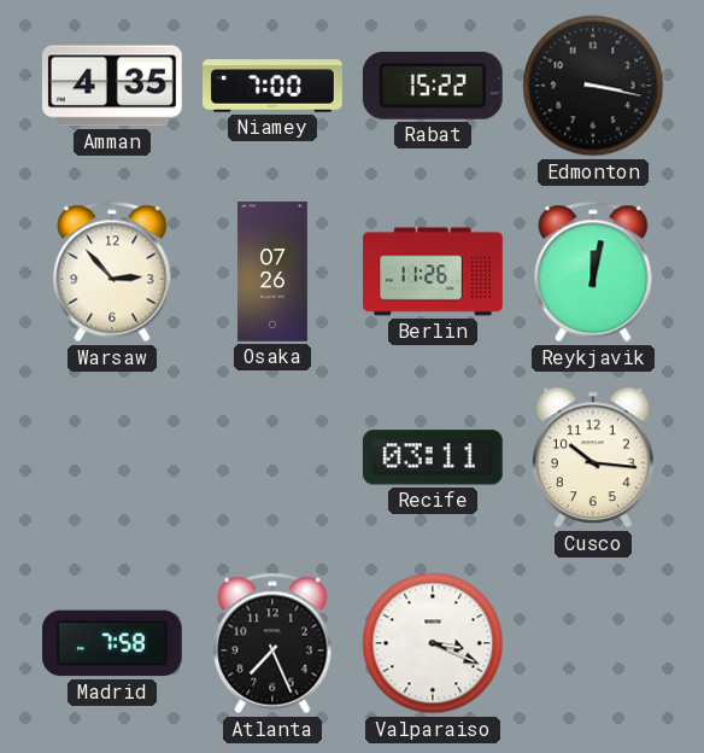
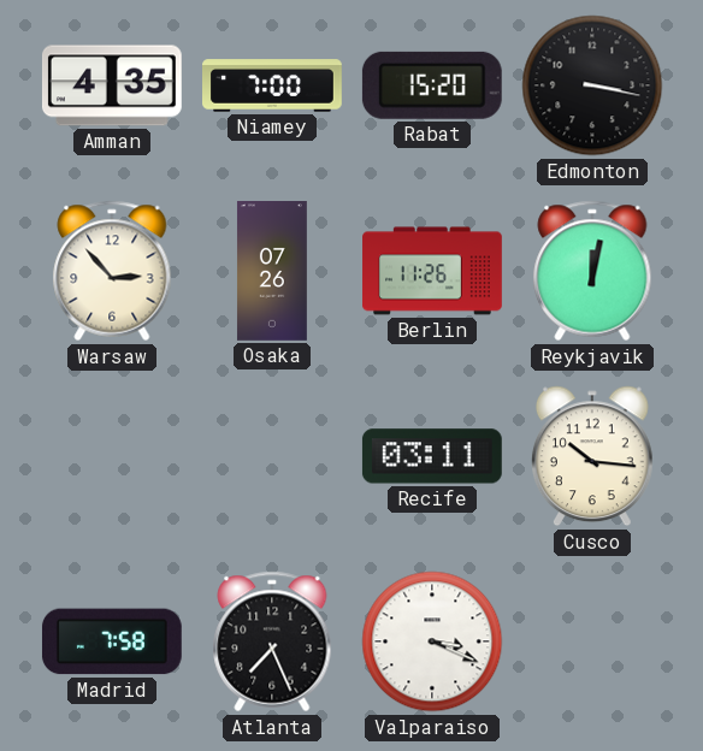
Rabat: 15:22 -> 15:20 (432, 85)
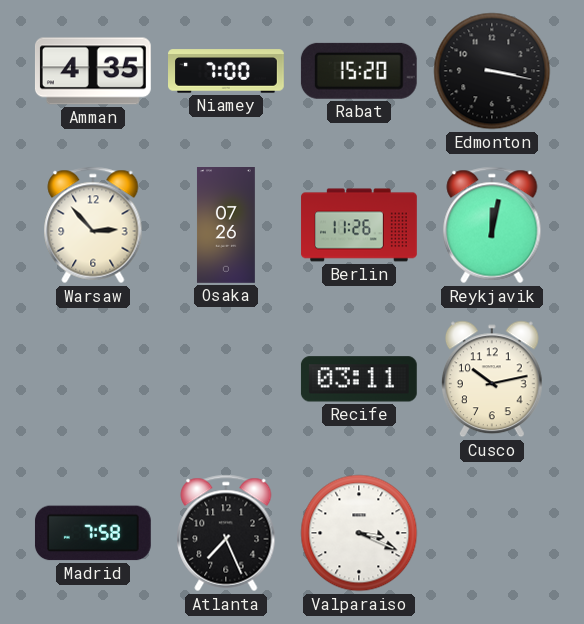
Cusco: 10:16 -> 10:13 (492, 379)
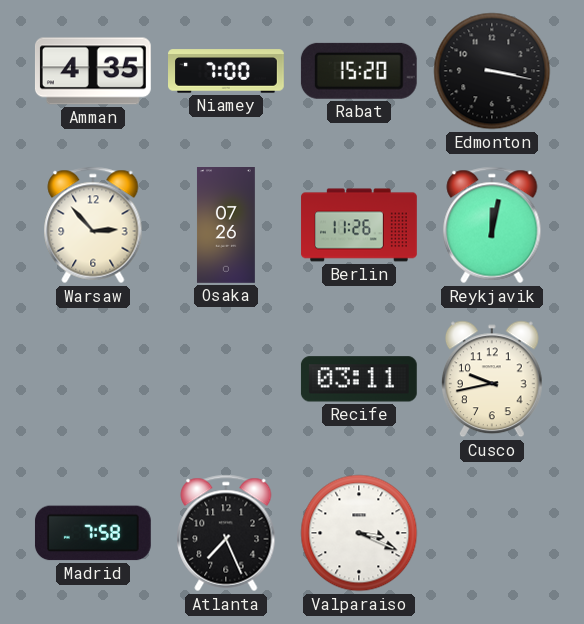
Cusco: 10:13 -> 9:43 (492, 379)
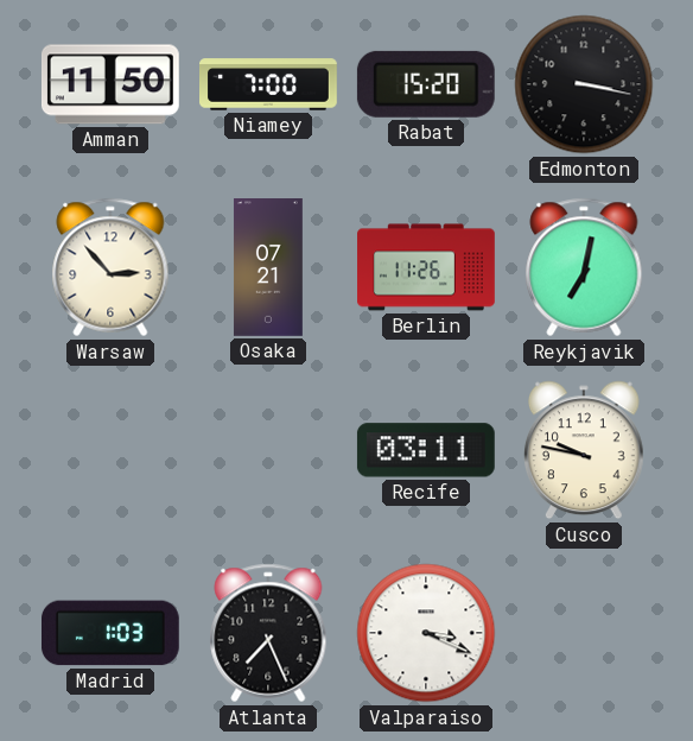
Amman: 4:35 -> 11:50 (110, 84)
Osaka: 07:26 -> 07:21 (268, 268)
Reykjavik: 12:02 -> 7:02 (584, 267)
Cusco: 9:43 -> 9:47 (584, 450)
Madrid: 7:58 -> 1:03 (110, 633)
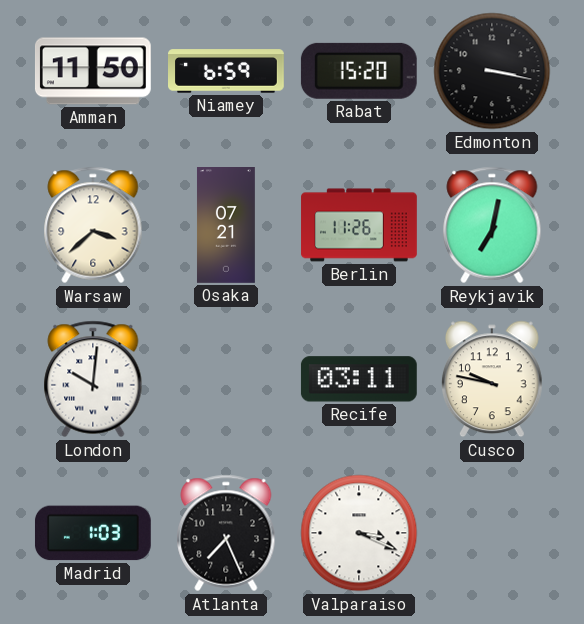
Niamey: 7:00 -> 6:59 (227, 71)
Warsaw: 2:53 -> 3:38 (93, 225)
London: none -> 10:01 (93, 379)
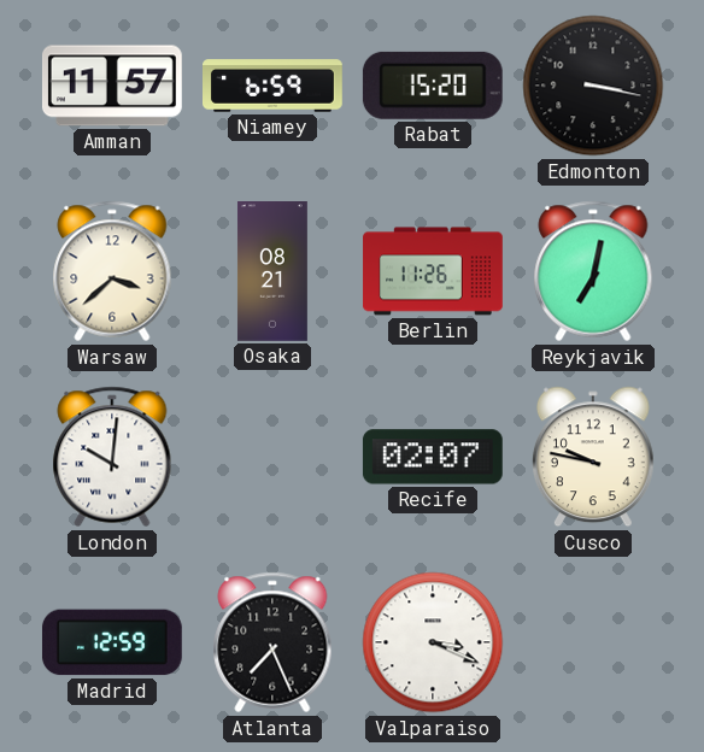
Amman: 11:50 -> 11:57 (112, 86)
Osaka: 07:21 -> 08:21 (272, 272)
Recife: 03:11 -> 02:07 (433, 457)
Madrid: 1:03 -> 12:59 (112, 642)
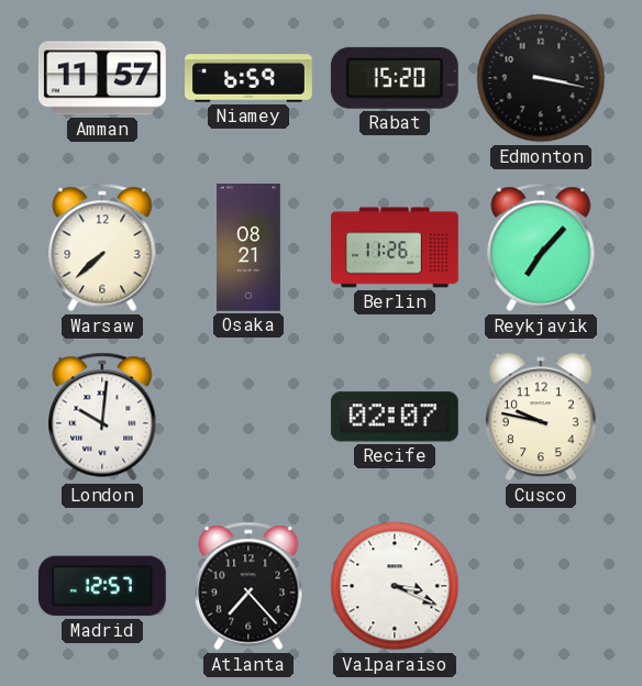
Warsaw: 3:38 -> 7:38 (102, 247)
Reykjavik: 7:02 -> 7:07 (541, 247)
Madrid: 12:59 -> 12:57 (102, 586)
Atlanta: 7:26 -> 7:23 (248, 586)
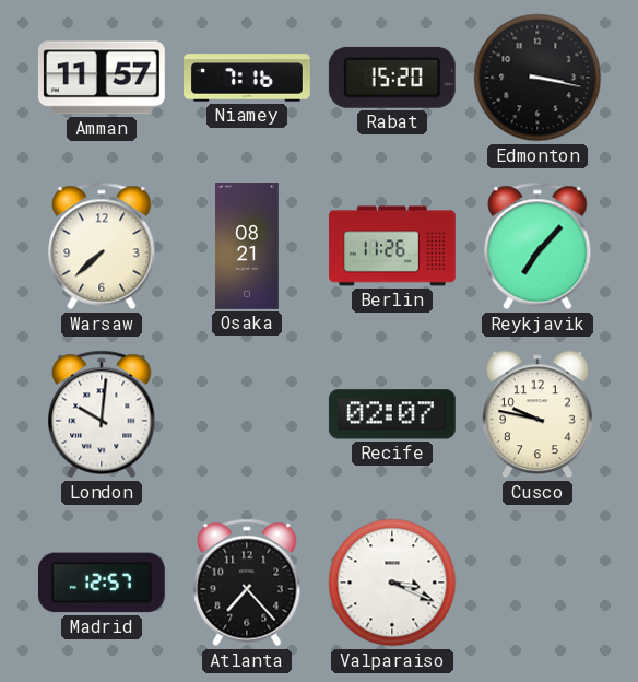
Niamey: 6:59 -> 7:16 (248, 78)
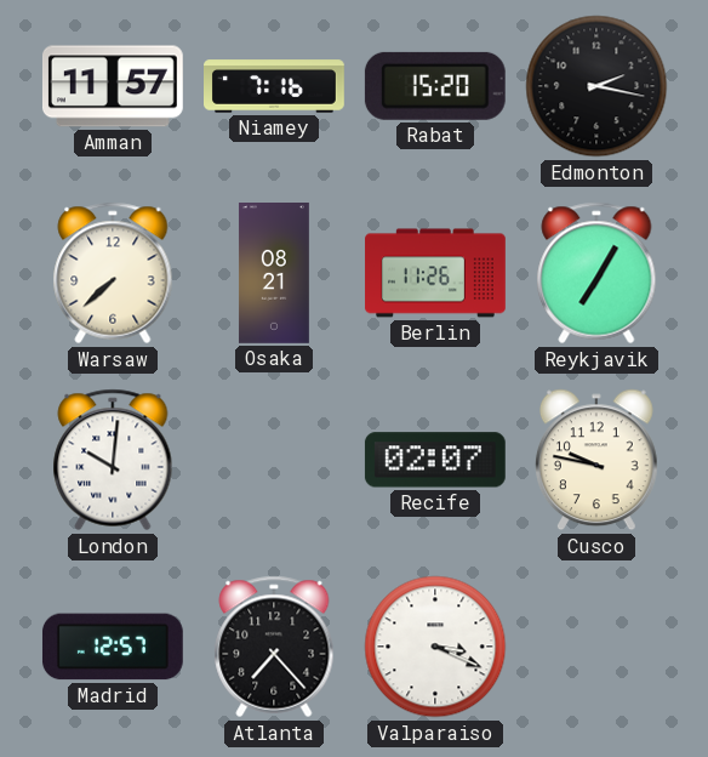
Edmonton: 3:17 -> 2:17 (596, 86)
Reykjavik: 7:07 -> 7:05 (596, 273)
